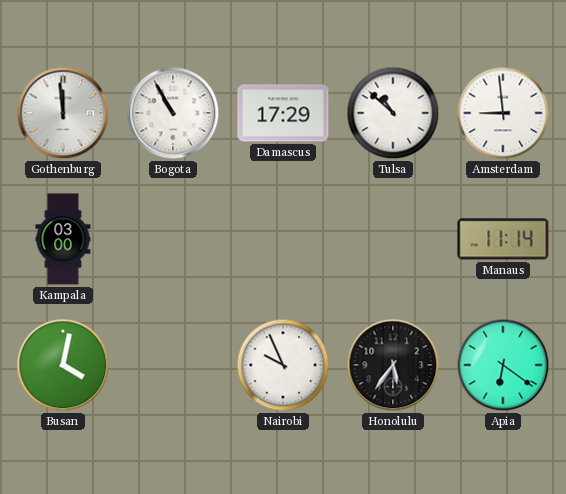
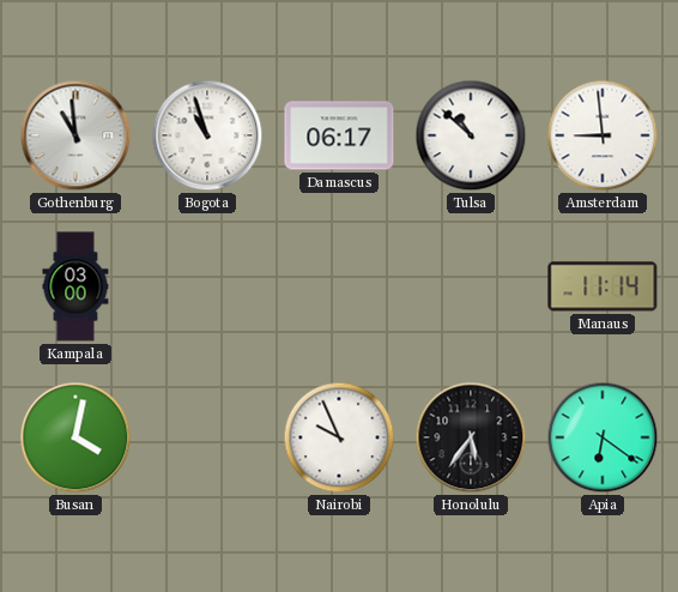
Gothenburg: 11:59 -> 10:59 (75, 135)
Bogota: 10:55 -> 10:57 (207, 135)
Damascus: 17:29 -> 06:17 (339, 135)
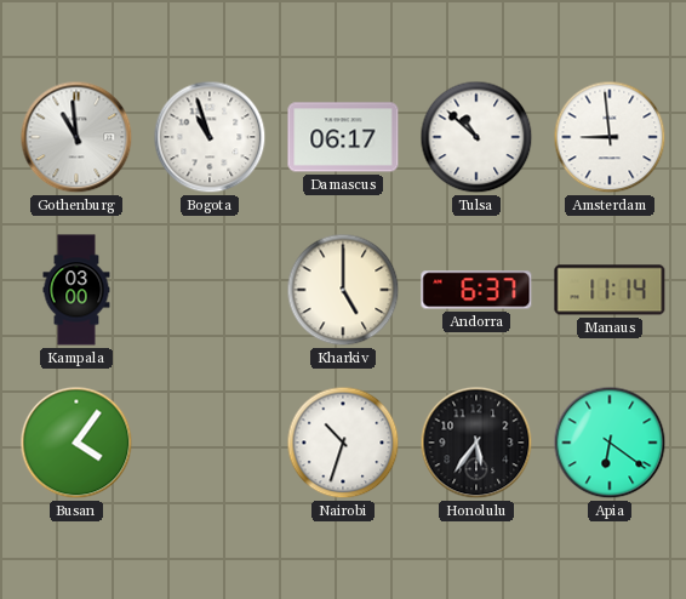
Kharkiv: none -> 5:00 (343, 290)
Andorra: none -> 6:37 (476, 290)
Busan: 4:02 -> 4:06 (76, 443)
Nairobi: 9:56 -> 10:33 (343, 443)
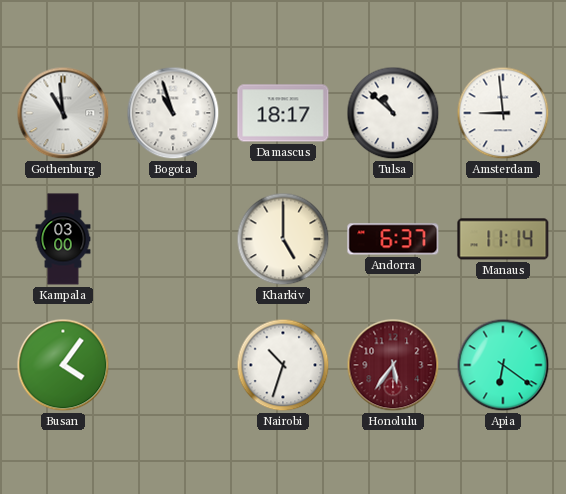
Damascus: 06:17 -> 18:17 (283, 113)
Honolulu dial: black -> burgundy (393, 365)
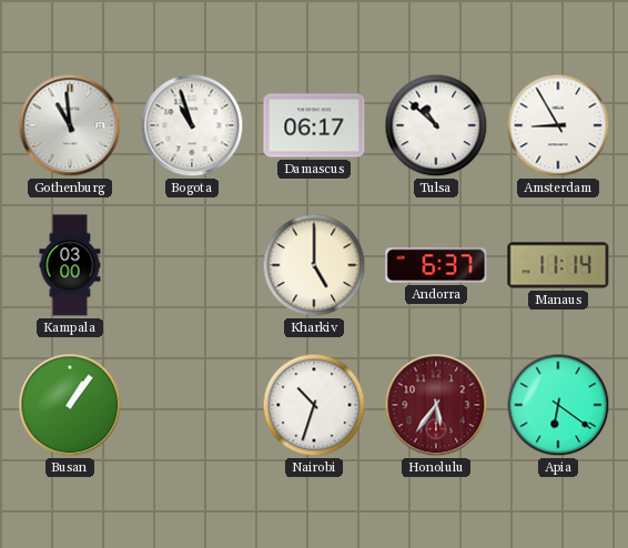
Damascus: 18:17 -> 06:17 (314, 125)
Amsterdam: 8:59 -> 8:55 (558, 125)
Busan: 4:06 -> 1:06 (70, 405)
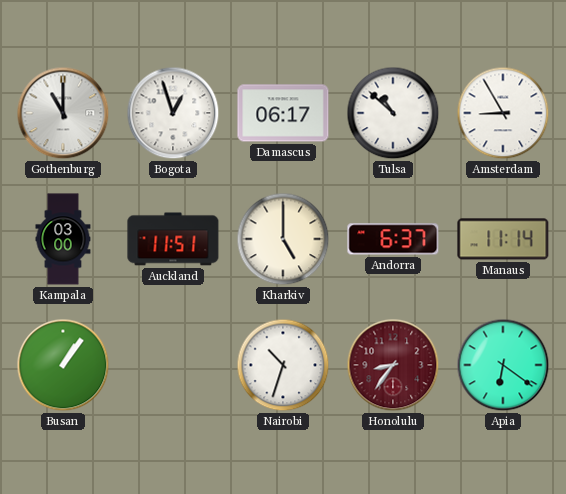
Gothenburg: 10:59 -> 11:00 (63, 113)
Bogota: 10:57 -> 12:57 (173, 113)
Auckland: none -> 11:51 (173, 239)
Honolulu: 5:36 -> 8:36 (393, 365)
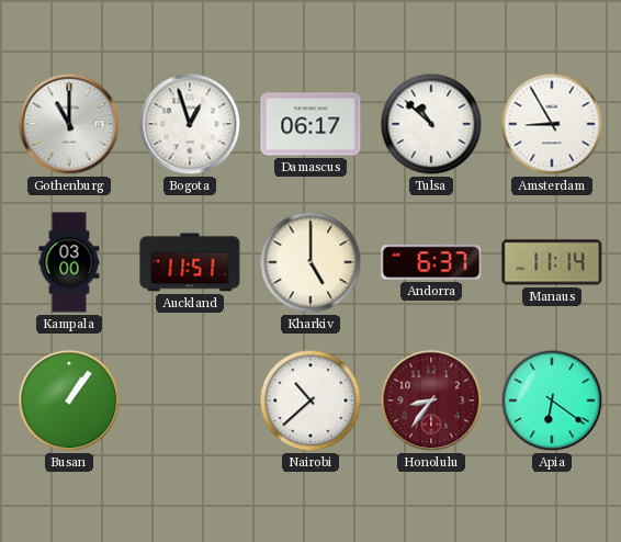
Nairobi: 10:33 -> 10:38 (310, 400)
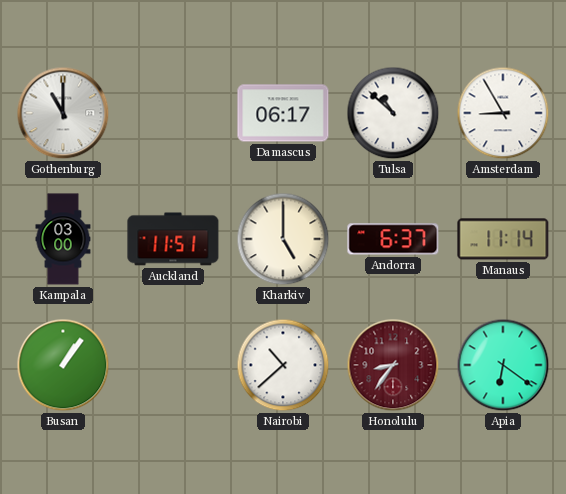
Bogota: 12:57 -> none (190, 124)
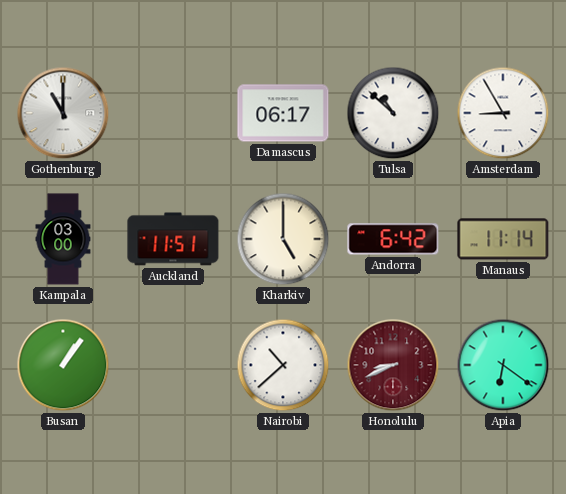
Andorra: 6:37 -> 6:42 (393, 239)
Honolulu: 8:36 -> 8:41 (393, 365)
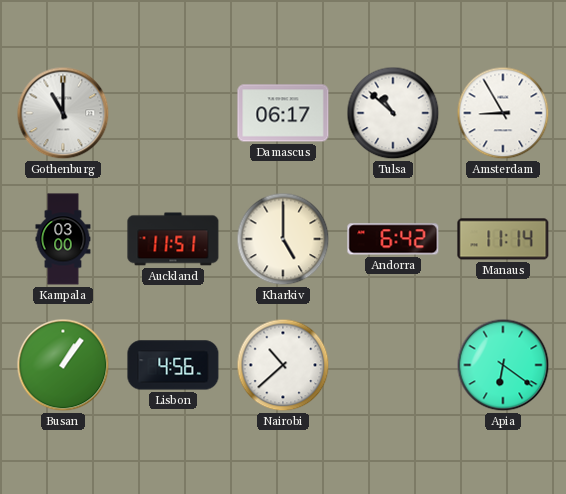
Lisbon: none -> 4:56 (173, 365)
Honolulu: 8:41 -> none (393, 365)
